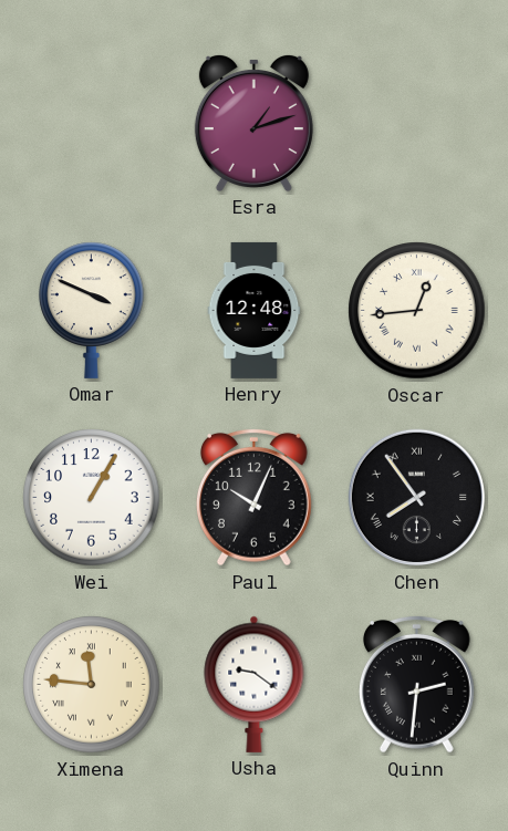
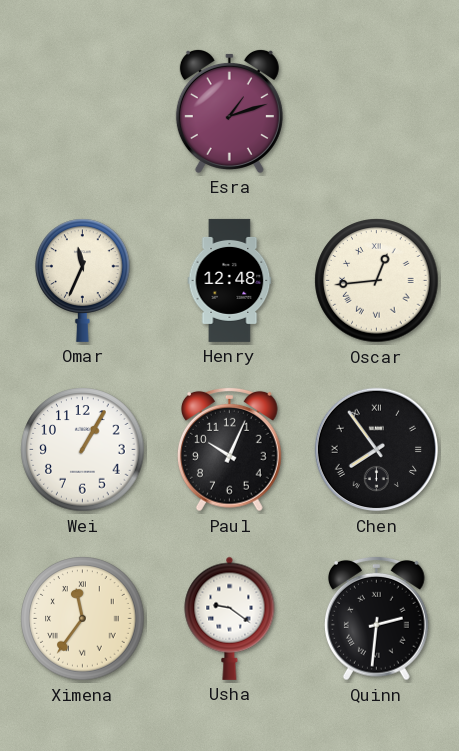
Omar: 3:49 -> 11:34 (83, 280)
Ximena: 11:46 -> 11:36 (83, 619)
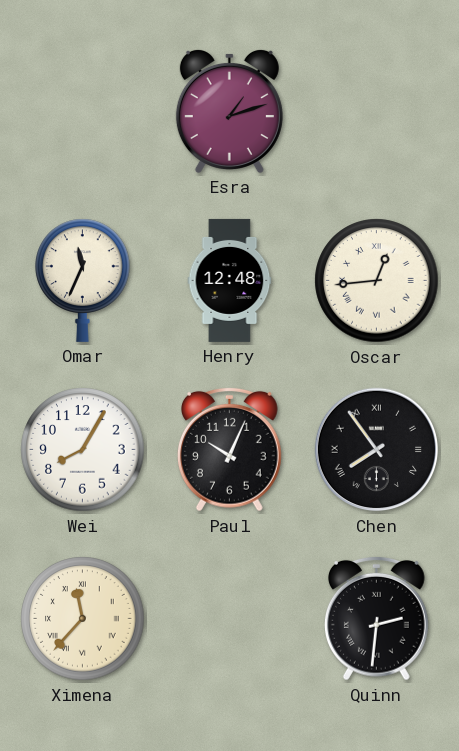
Wei: 1:05 -> 8:05 (83, 450)
Ximena: 11:36 -> 11:37 (83, 619)
Usha: 9:21 -> none (230, 618)
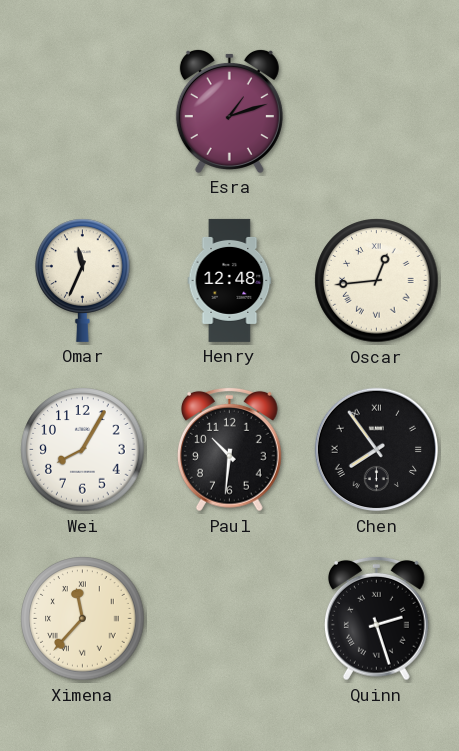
Paul: 10:04 -> 10:31 (230, 449)
Quinn: 2:31 -> 2:27 (377, 618)
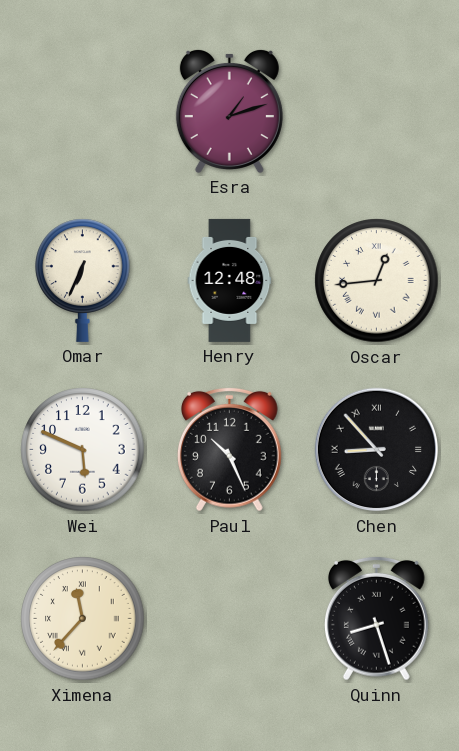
Omar: 11:34 -> 6:34 (83, 280)
Wei: 8:05 -> 5:49 (83, 450)
Paul: 10:31 -> 10:26 (230, 449)
Chen: 7:54 -> 8:53 (377, 450)
Quinn: 2:27 -> 8:27 (377, 618)
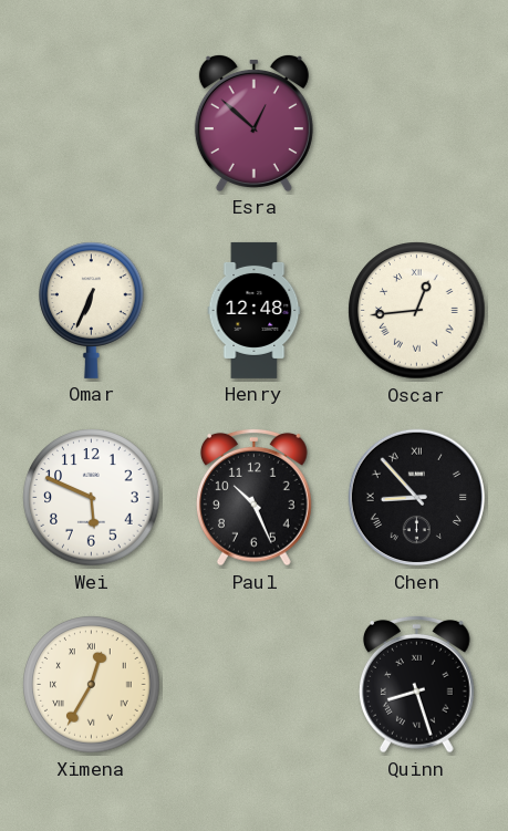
Esra: 1:12 -> 12:52 (253, 123)
Ximena: 11:37 -> 12:35 (92, 685)
